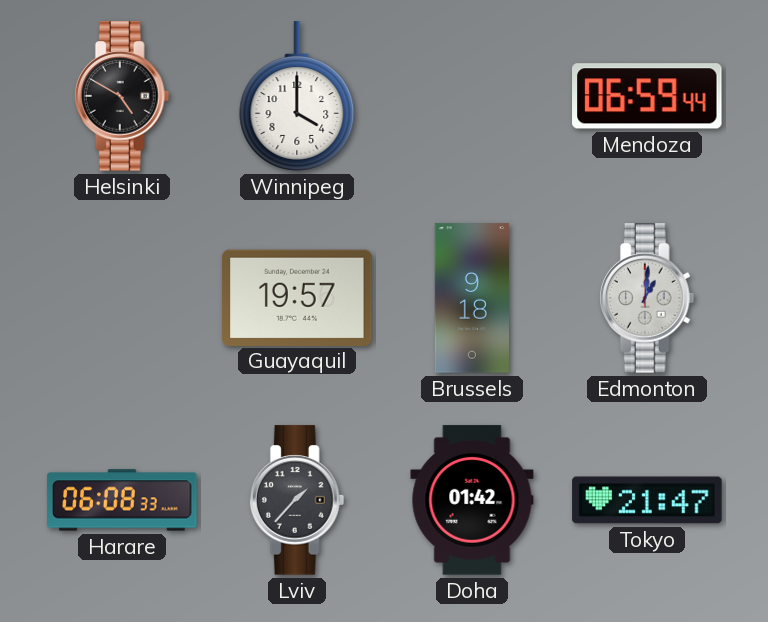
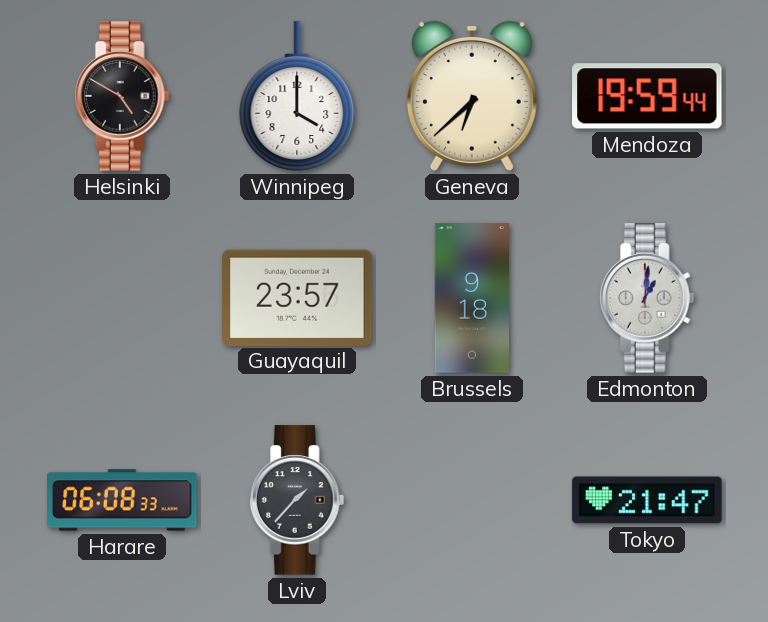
Geneva: none -> 6:38 (472, 96)
Mendoza: 06:59 -> 19:59 (647, 96)
Guayaquil: 19:57 -> 23:57 (297, 297)
Doha: 01:42 -> none (472, 500)
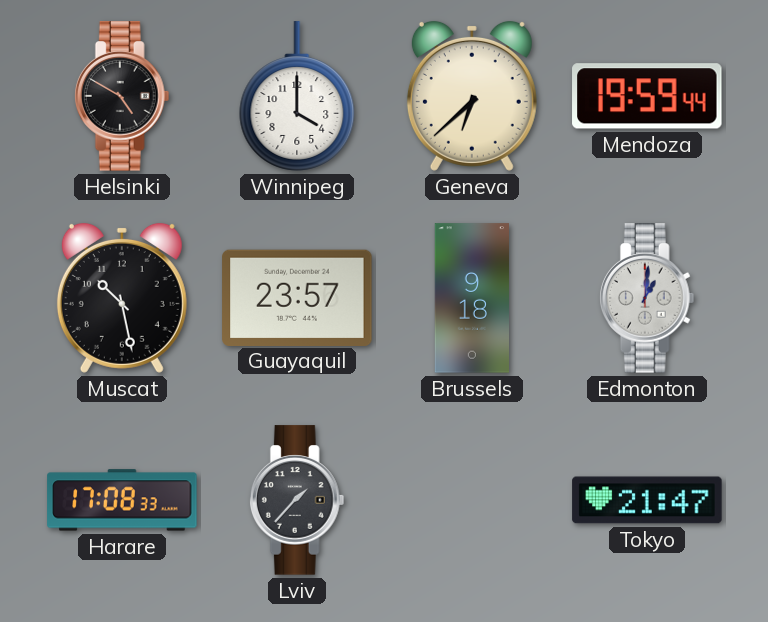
Muscat: none -> 10:28 (122, 298)
Harare: 06:08 -> 17:08 (122, 500)
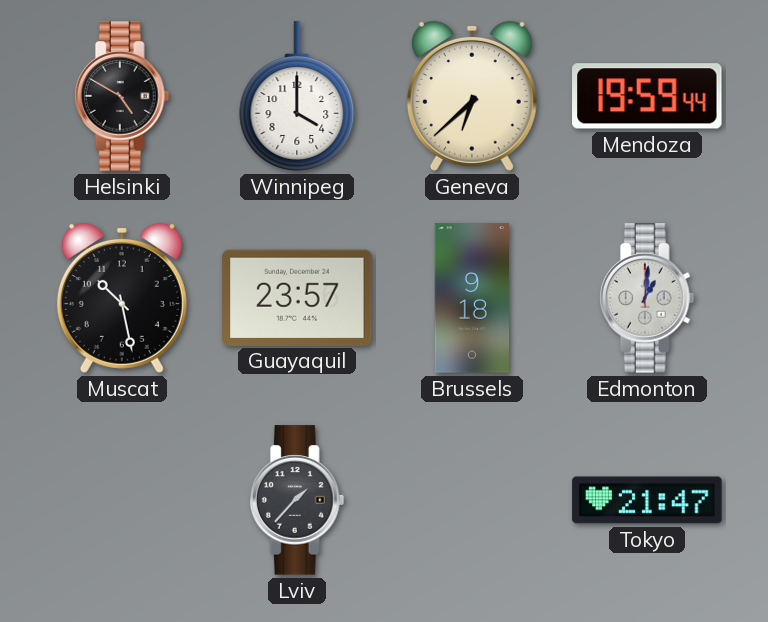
Harare: 17:08 -> none (122, 500)
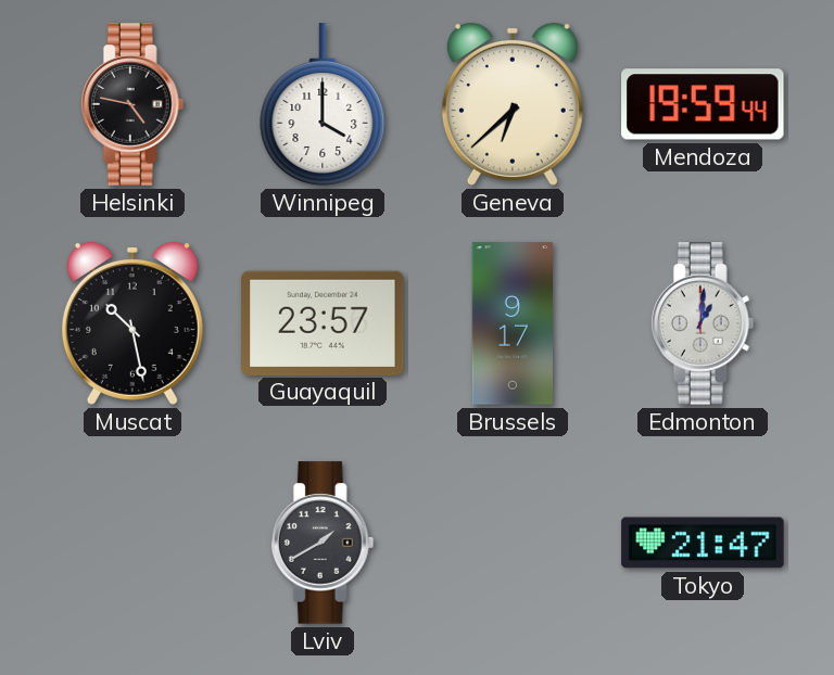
Helsinki: 4:50 -> 4:47 (132, 104)
Brussels: 9:18 -> 9:17 (511, 323)
Lviv: 1:37 -> 1:40 (323, 543)
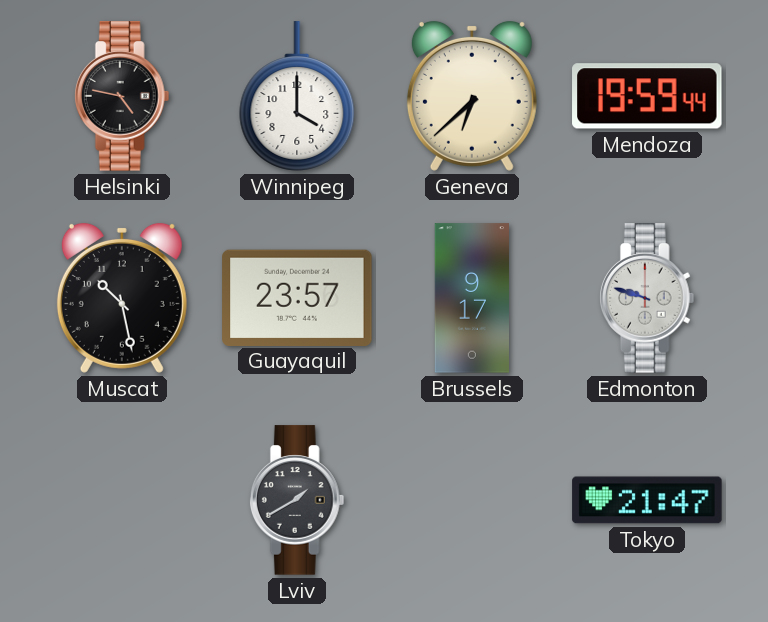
Edmonton: 1:01 -> 9:48 (647, 298)
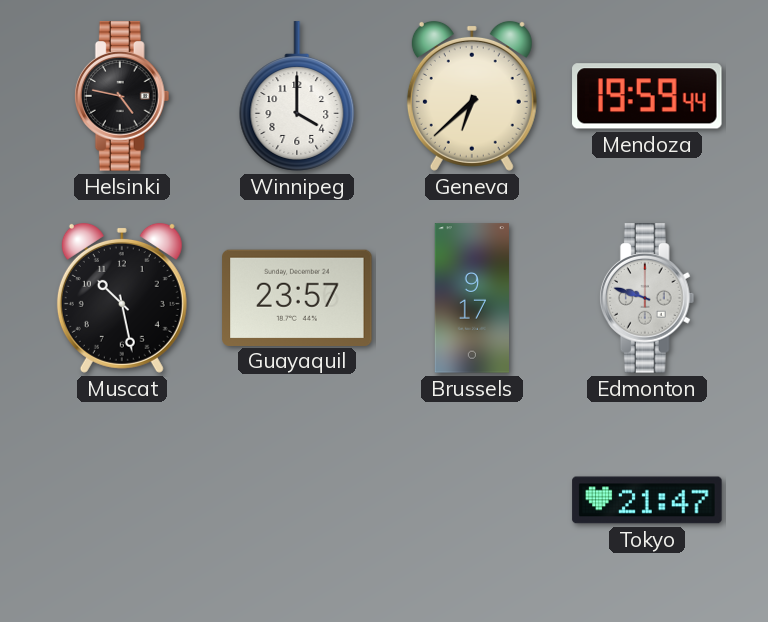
Lviv: 1:40 -> none (297, 500)
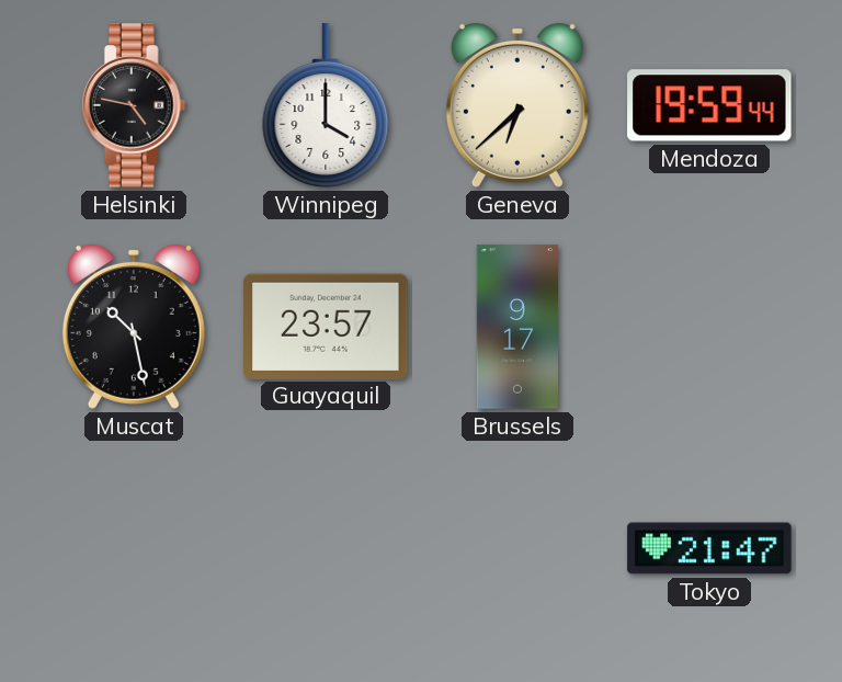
Edmonton: 9:48 -> none (647, 298)
